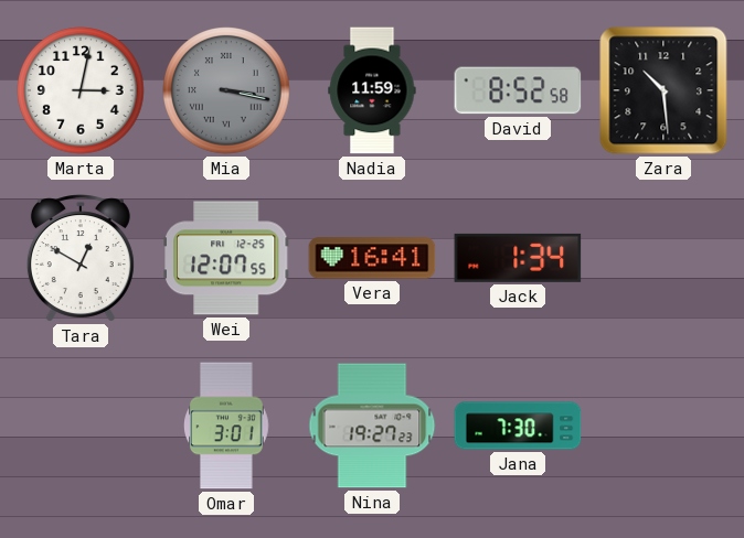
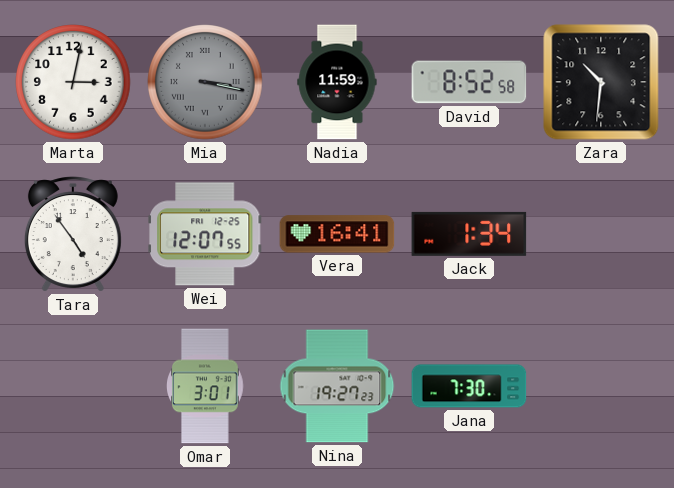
Zara: 10:29 -> 10:31 (601, 82)
Tara: 12:50 -> 4:54 (73, 234)
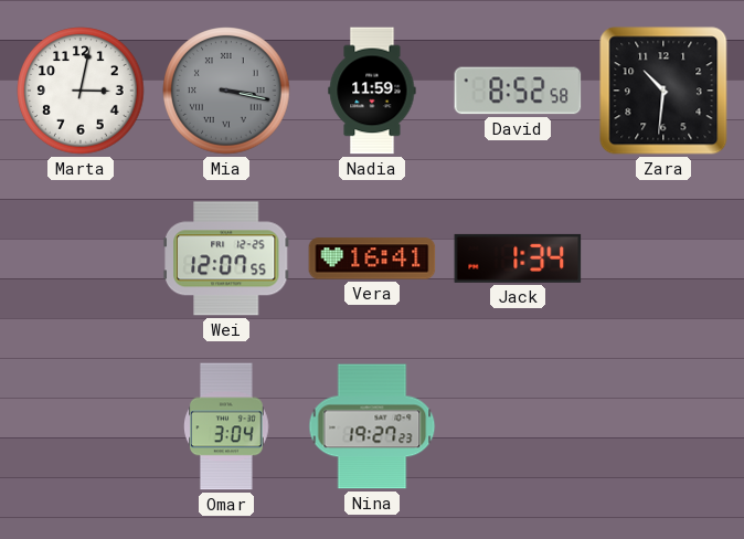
Tara: 4:54 -> none (73, 234)
Omar: 3:01 -> 3:04 (226, 426)
Jana: 7:30 -> none (469, 386)
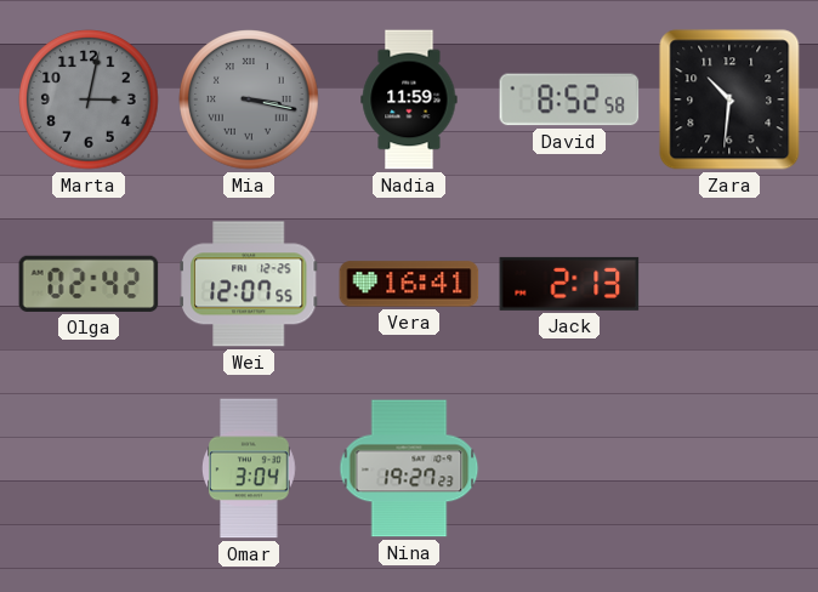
Marta dial: white -> grey (89, 99)
Olga: none -> 02:42 (89, 284)
Jack: 1:34 -> 2:13 (569, 284)
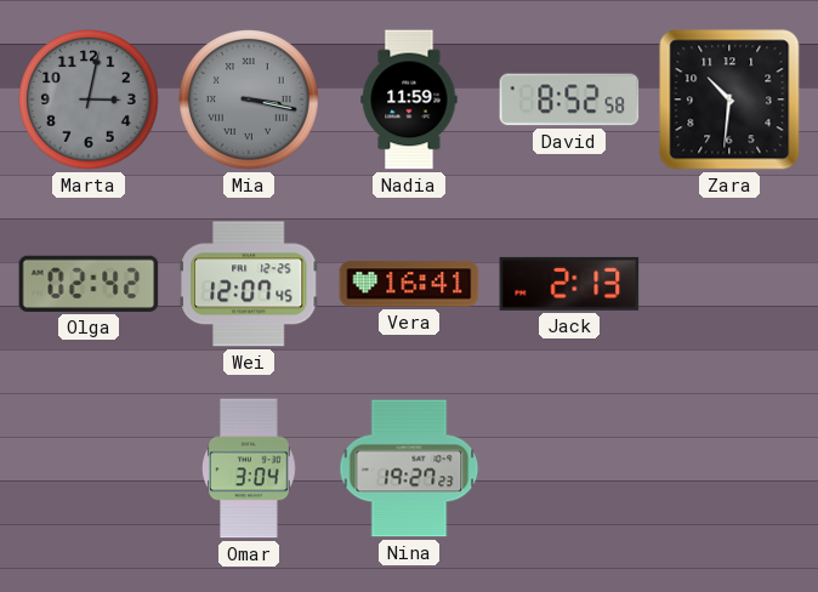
Wei: 12:07:55 -> 12:07:45 (249, 284)
